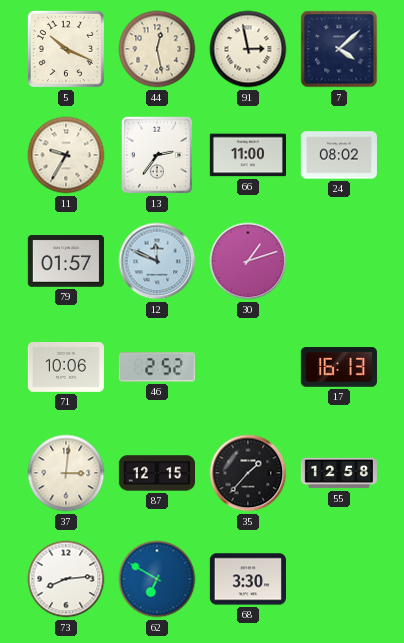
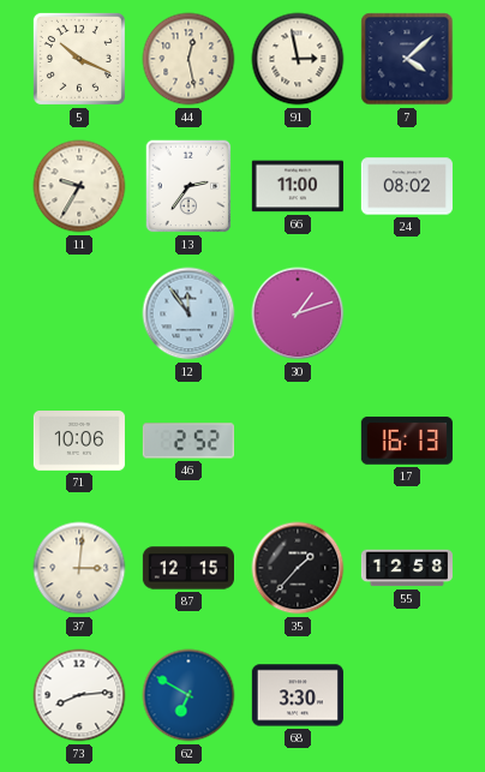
79: 01:57 -> none (66, 261)
12: 11:49 -> 11:54 (188, 313)
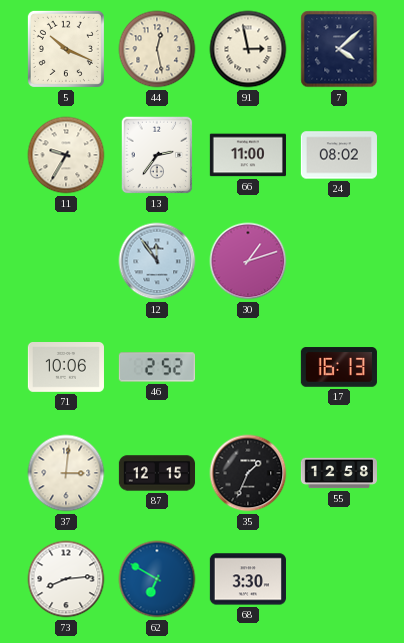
35: 1:37 -> 1:34 (248, 473)
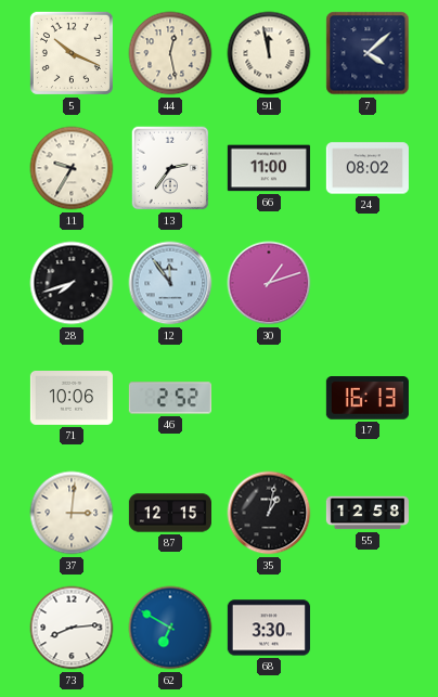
91: 2:58 -> 11:58 (269, 53)
28: none -> 7:42 (72, 283)
35: 1:34 -> 1:02 (269, 513)
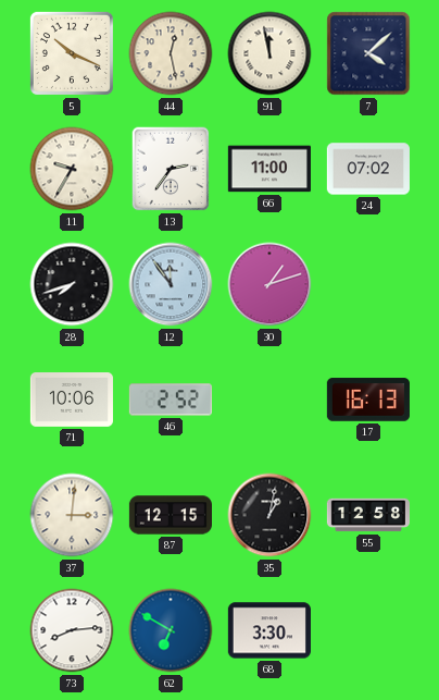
24: 08:02 -> 07:02 (368, 169)
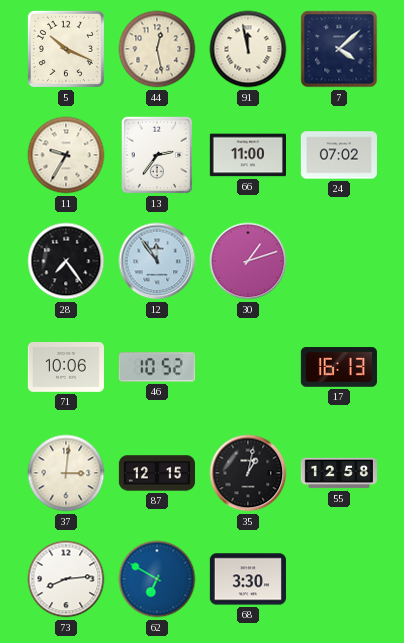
28: 7:42 -> 7:24 (66, 261)
46: 2:52 -> 10:52 (157, 367)
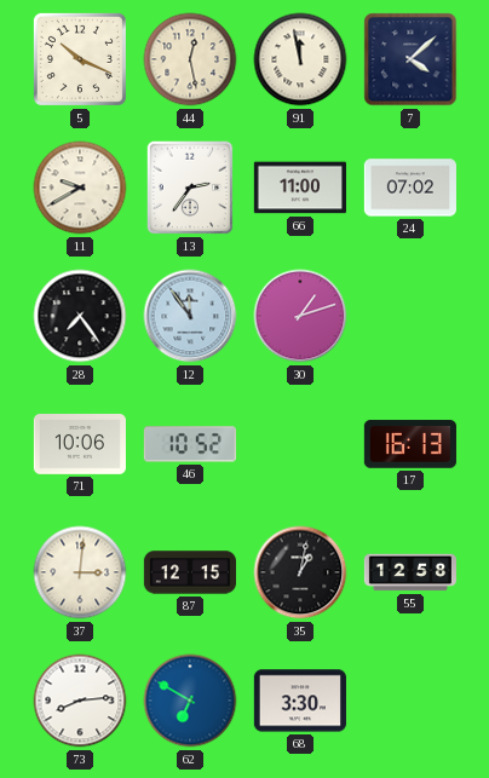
11: 9:35 -> 9:40 (80, 188)
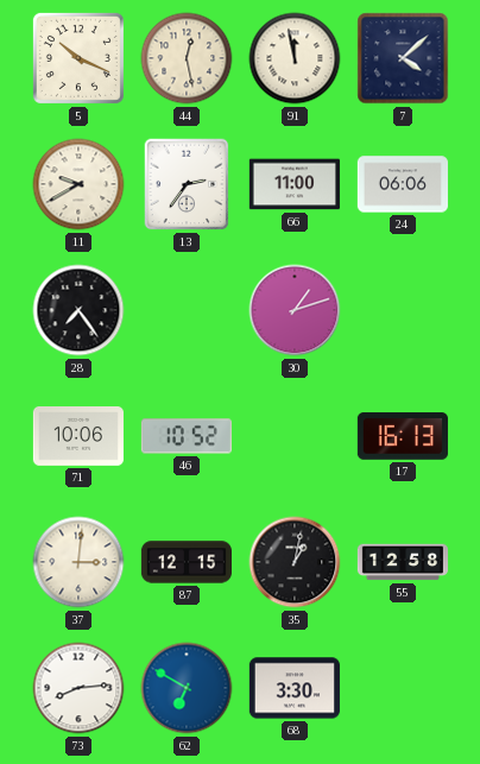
24: 07:02 -> 06:06 (403, 184)
12: 11:54 -> none (190, 316)
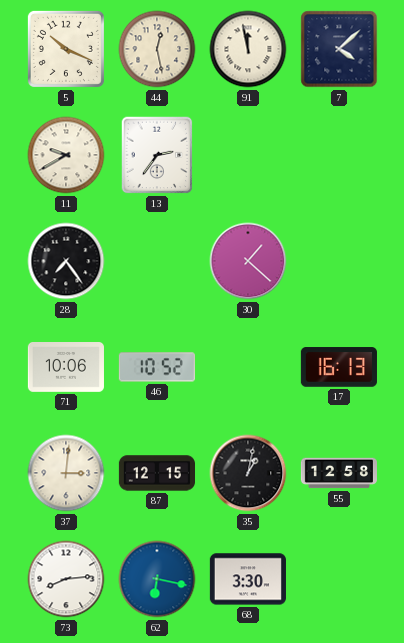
66: 11:00 -> none (295, 184)
24: 06:06 -> none (403, 184)
30: 1:12 -> 1:22 (248, 261)
62: 6:50 -> 6:17 (157, 579)
